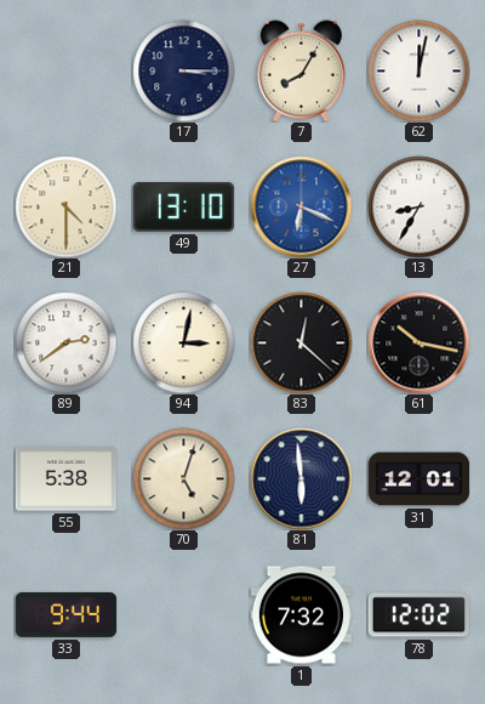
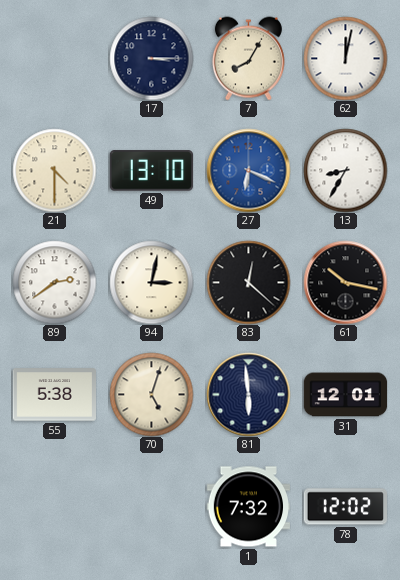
33: 9:44 -> none (65, 614)
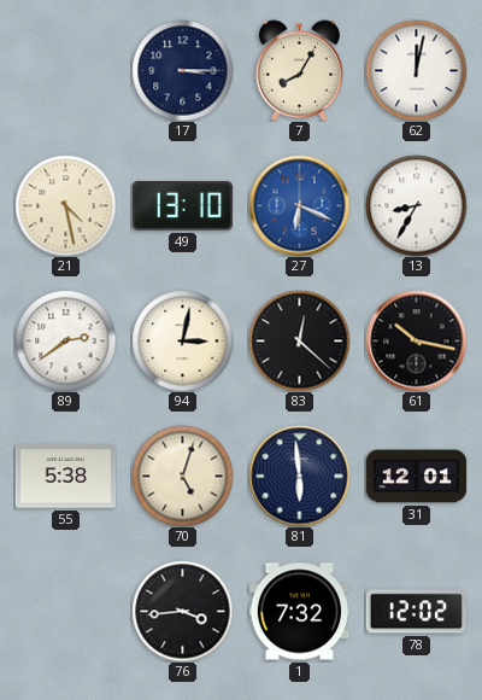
21: 4:30 -> 4:28 (65, 205)
76: none -> 3:44 (182, 611)
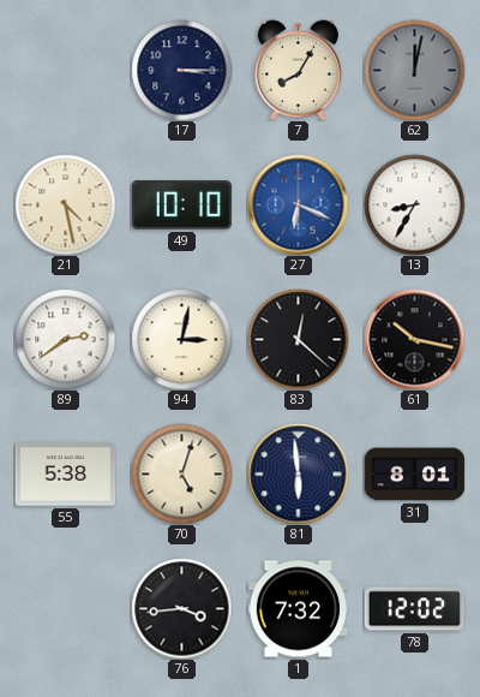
62 dial: white -> grey (414, 70)
49: 13:10 -> 10:10 (181, 205)
31: 12:01 -> 8:01 (414, 475)
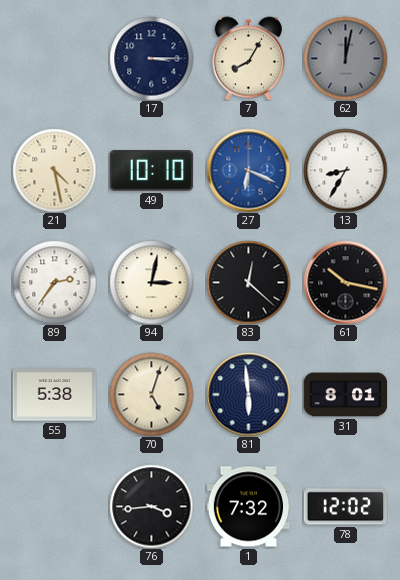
89: 2:39 -> 2:36 (54, 282)
